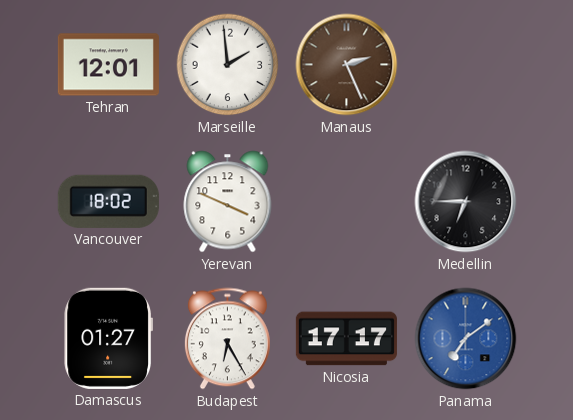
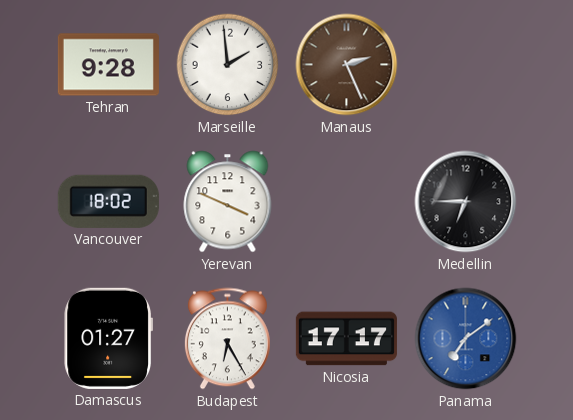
Tehran: 12:01 -> 9:28 (108, 65)
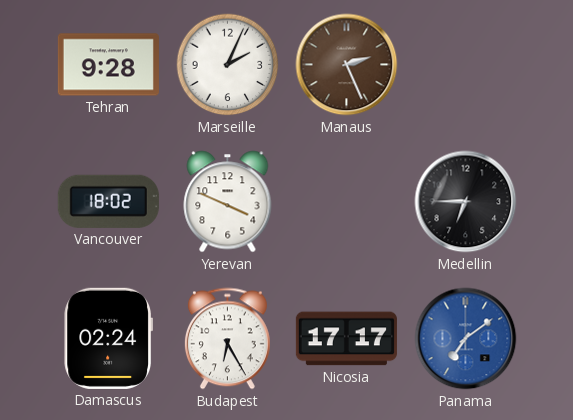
Marseille: 1:59 -> 2:04 (228, 65)
Damascus: 01:27 -> 02:24 (108, 338)
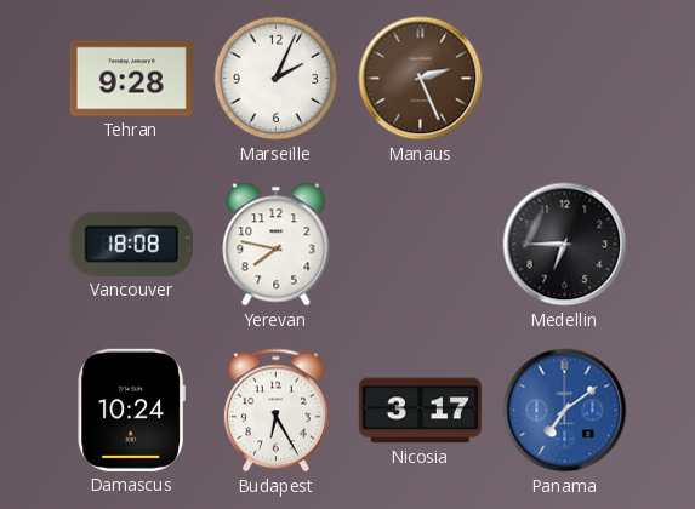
Vancouver: 18:02 -> 18:08 (131, 244)
Yerevan: 3:49 -> 7:47 (277, 245)
Damascus: 02:24 -> 10:24 (131, 410)
Nicosia: 17:17 -> 3:17 (420, 411)
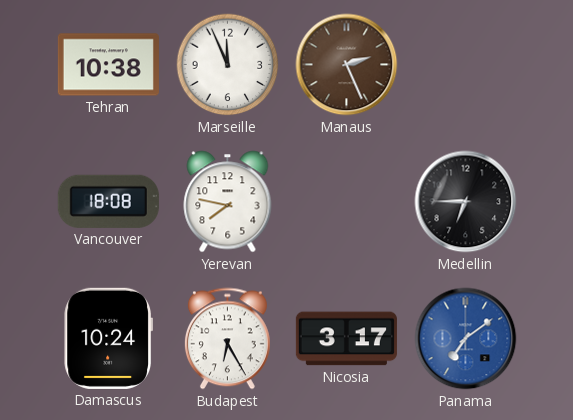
Tehran: 9:28 -> 10:38 (108, 65)
Marseille: 2:04 -> 11:56 (228, 65)
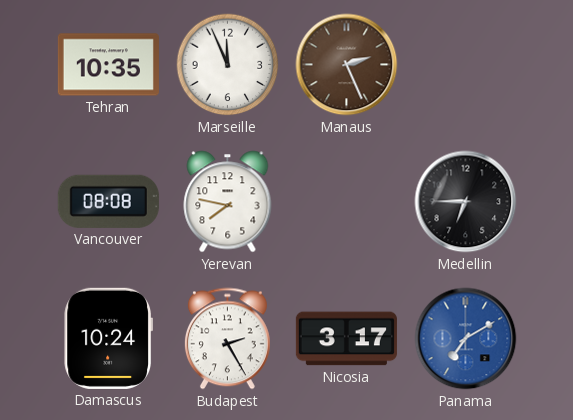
Tehran: 10:38 -> 10:35 (108, 65)
Vancouver: 18:08 -> 08:08 (108, 201)
Budapest: 6:25 -> 2:25 (227, 339)
Panama: 7:09 -> 7:10 (466, 339)
